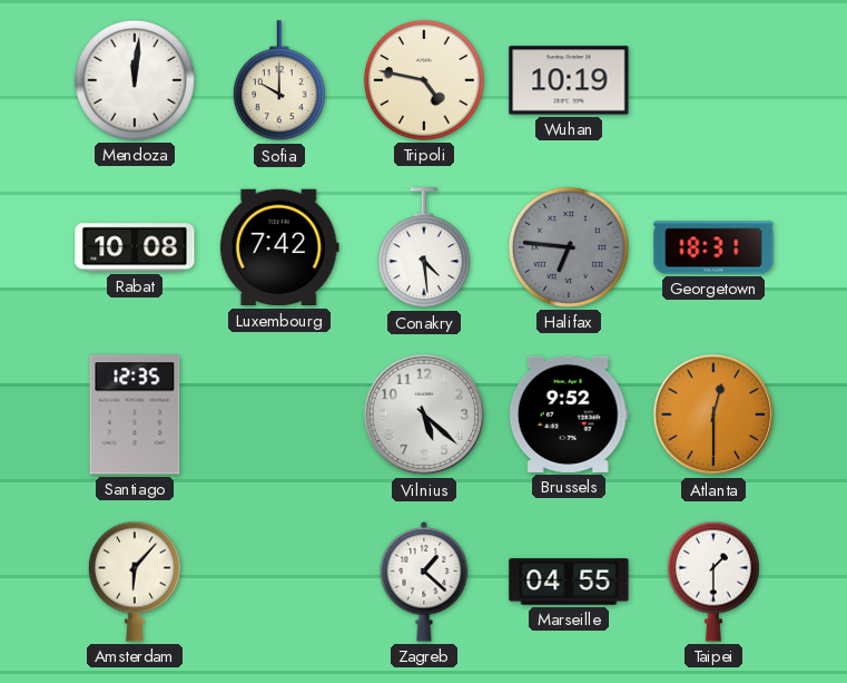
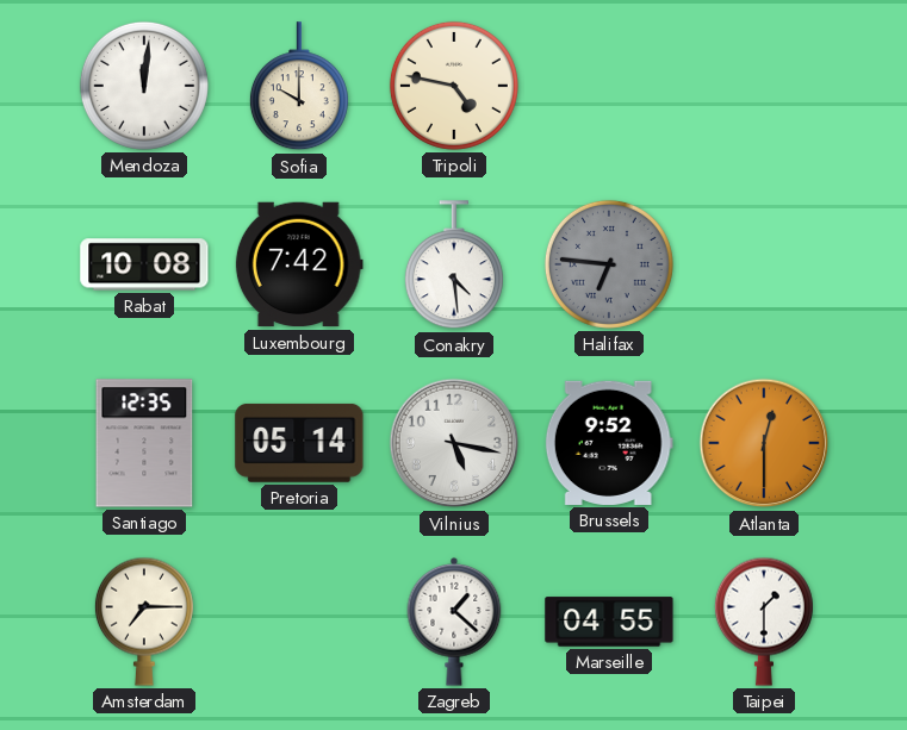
Wuhan: 10:19 -> none (569, 80)
Georgetown: 18:31 -> none (713, 247)
Pretoria: none -> 05:14 (299, 443)
Vilnius: 5:22 -> 5:17 (454, 443)
Amsterdam: 6:07 -> 7:15 (144, 622)
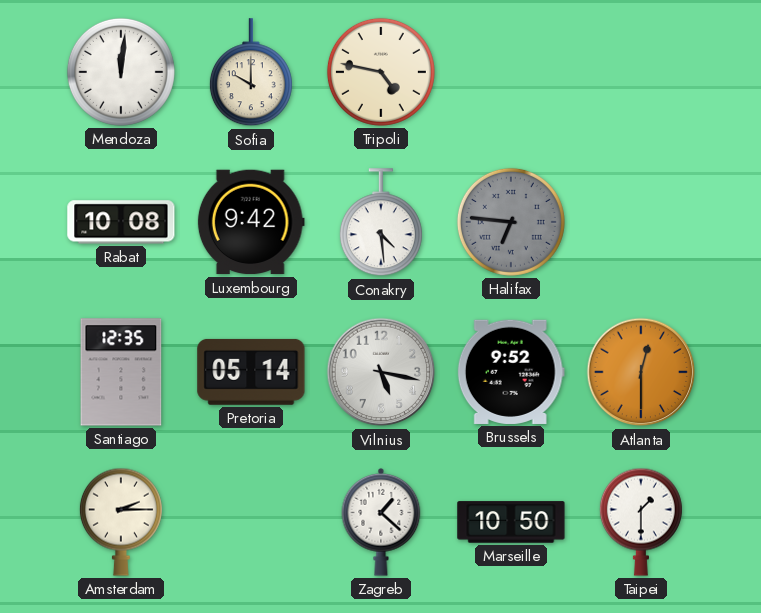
Luxembourg: 7:42 -> 9:42 (251, 222)
Amsterdam: 7:15 -> 2:15 (121, 522)
Marseille: 04:55 -> 10:50 (511, 522)
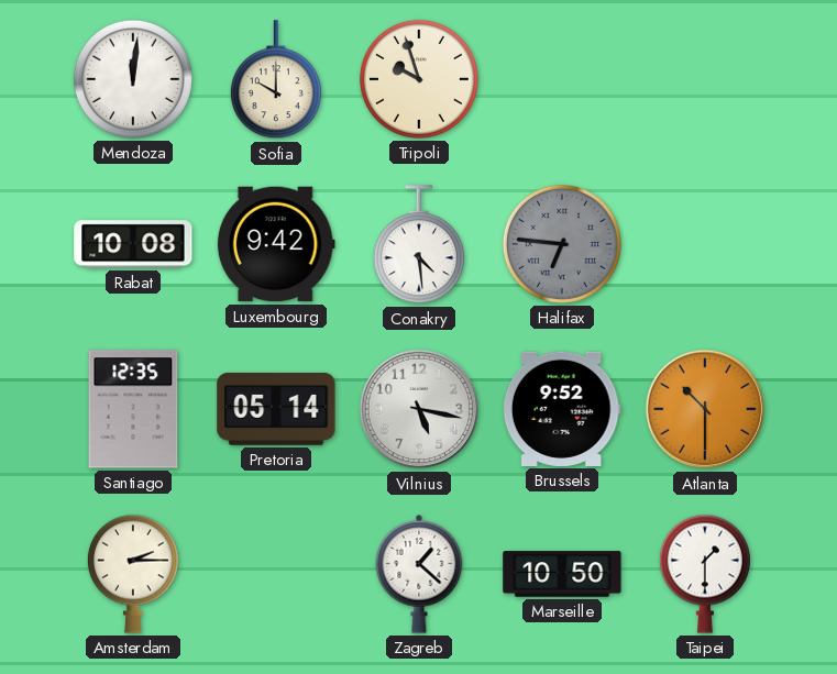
Tripoli: 4:47 -> 9:57 (419, 79)
Atlanta: 12:30 -> 10:30 (705, 409)
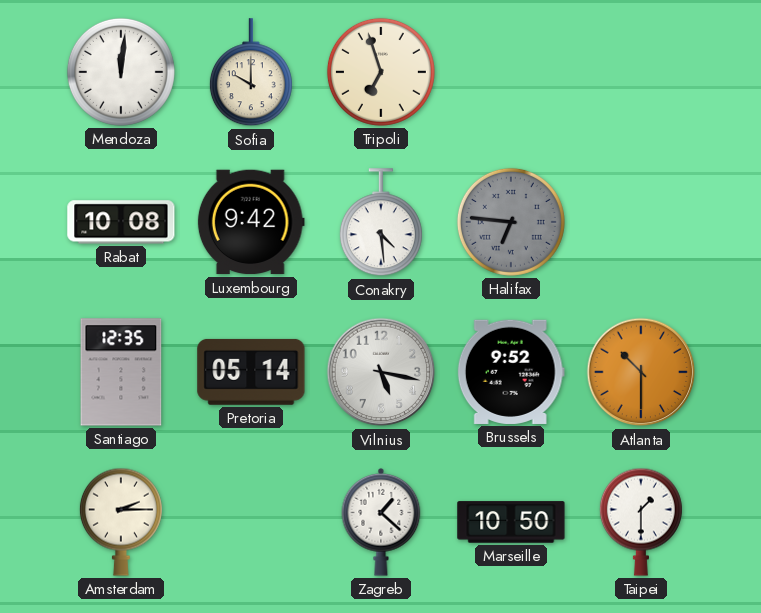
Tripoli: 9:57 -> 6:57 (381, 72)
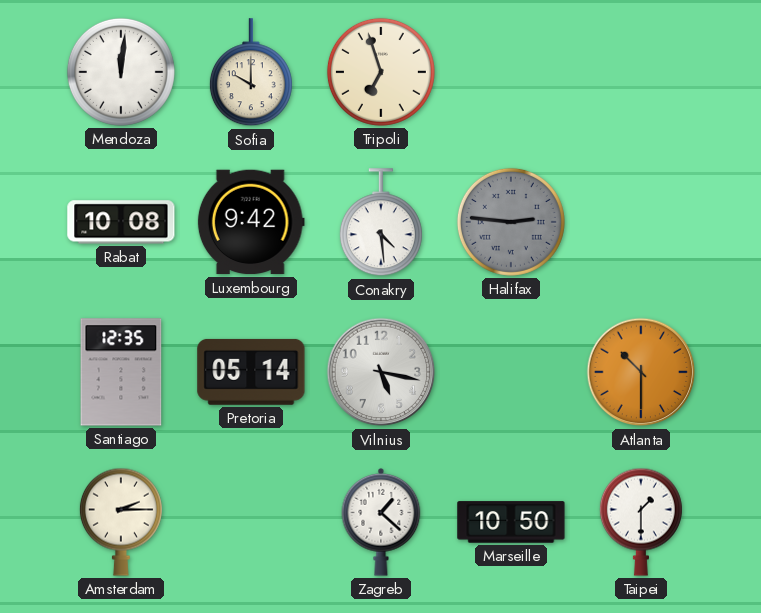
Halifax: 6:46 -> 2:46 (511, 222)
Brussels: 9:52 -> none (511, 372)
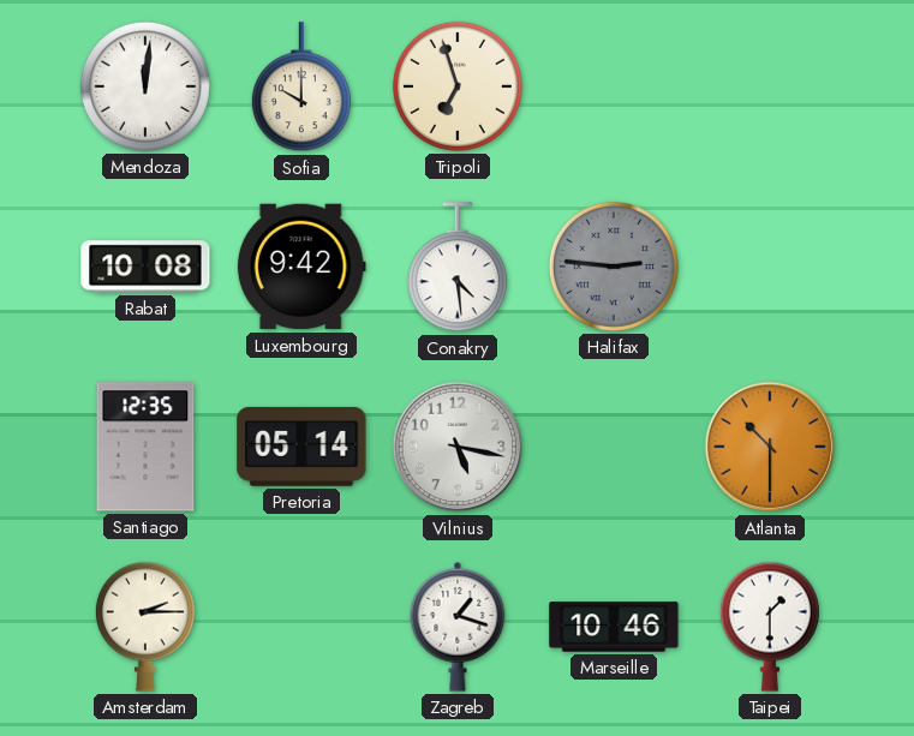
Zagreb: 1:22 -> 1:18 (458, 627)
Marseille: 10:50 -> 10:46 (614, 627)
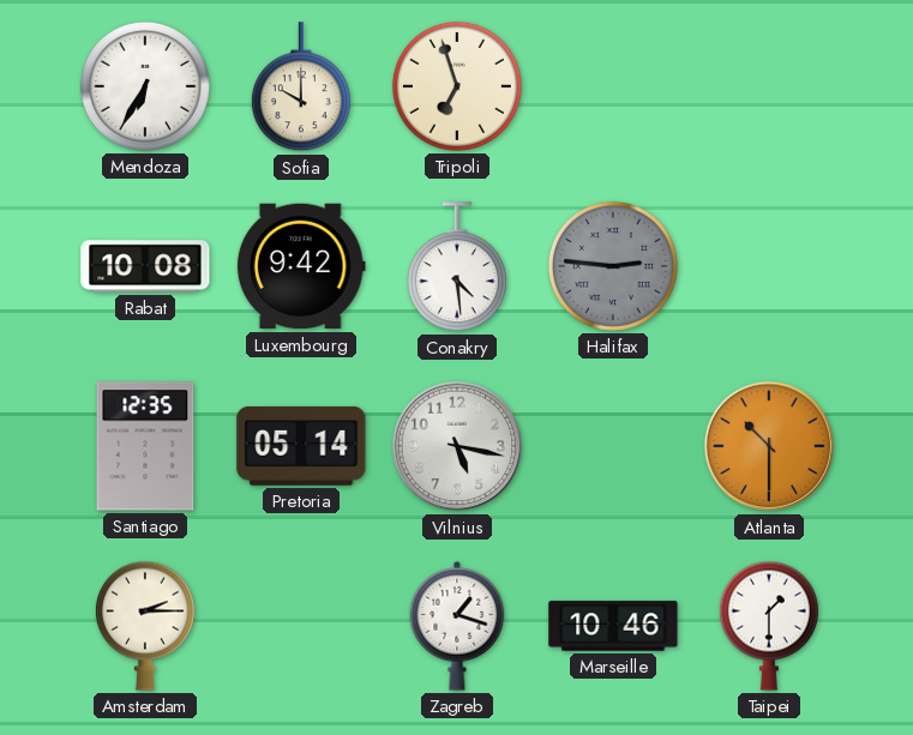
Mendoza: 12:01 -> 6:35 (145, 86)
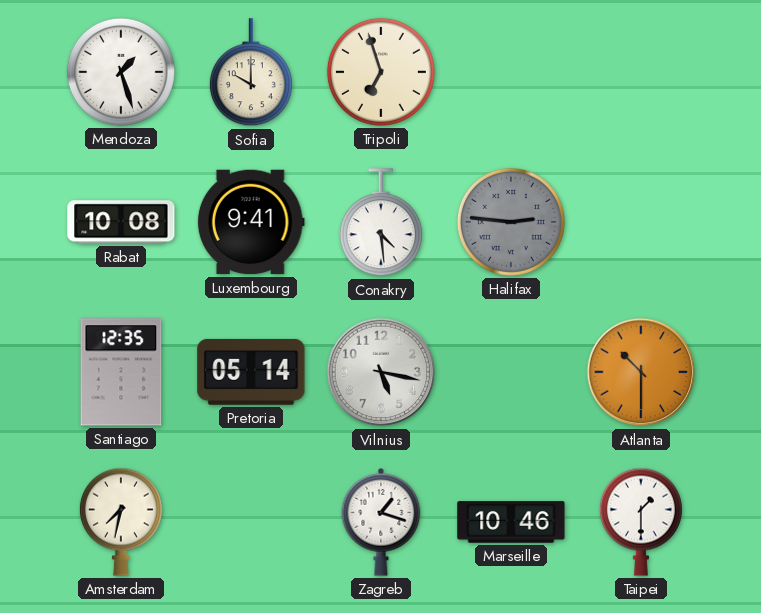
Mendoza: 6:35 -> 1:27 (121, 72)
Luxembourg: 9:42 -> 9:41 (251, 222)
Amsterdam: 2:15 -> 7:32 (121, 522)
